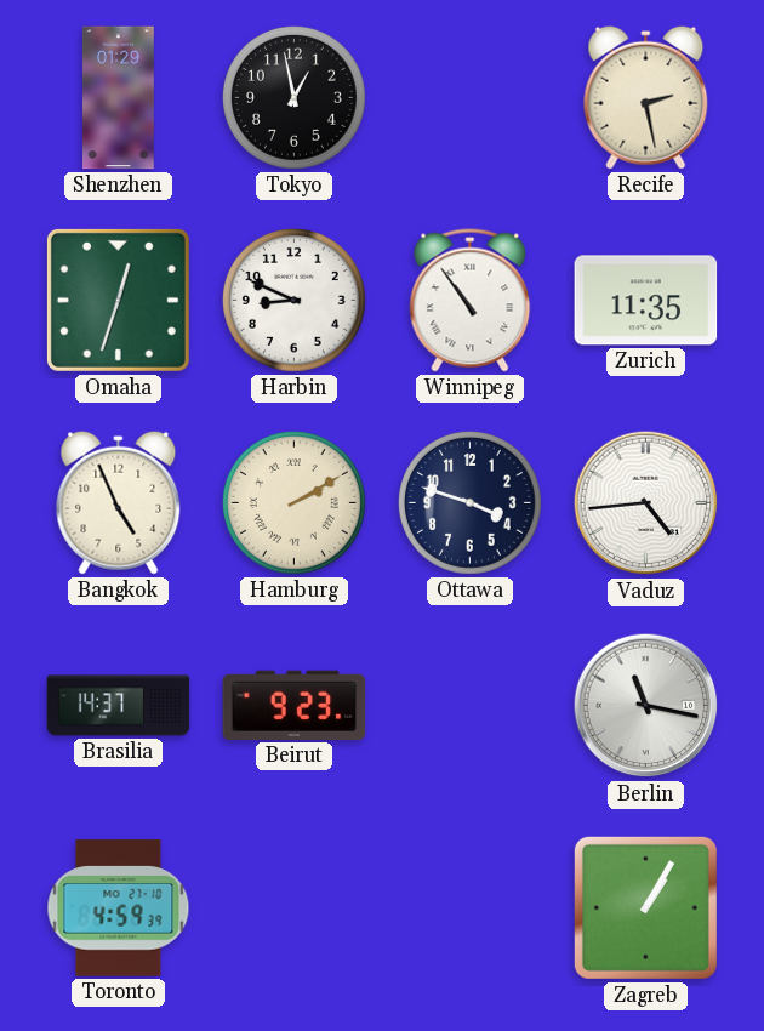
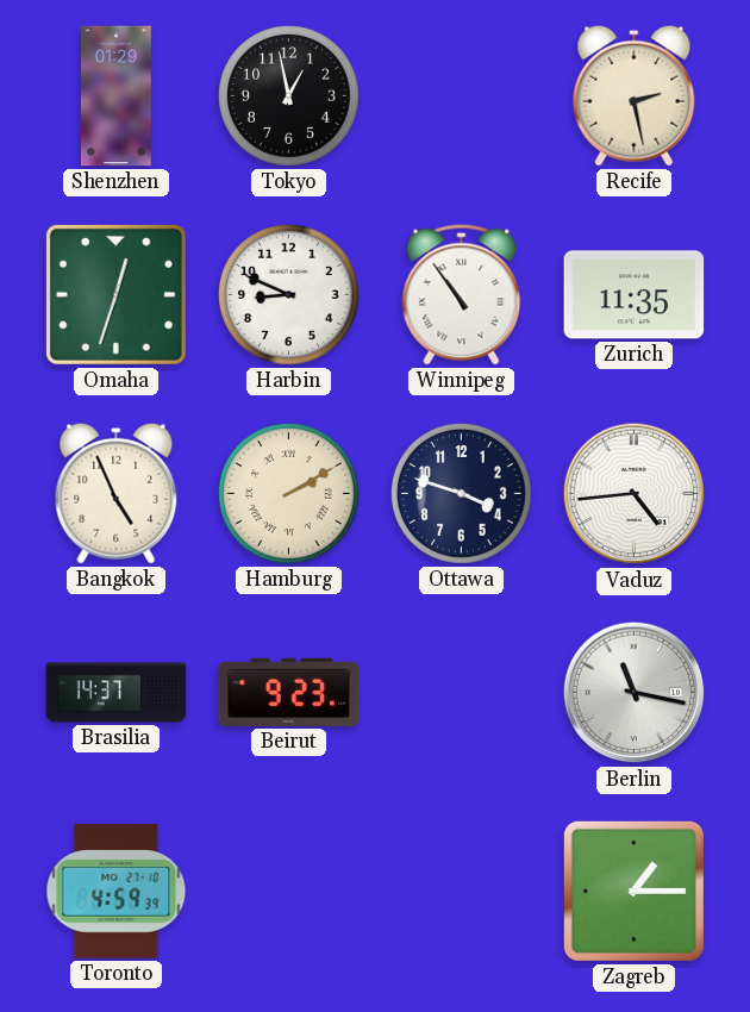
Zagreb: 1:05 -> 1:15 (633, 891)
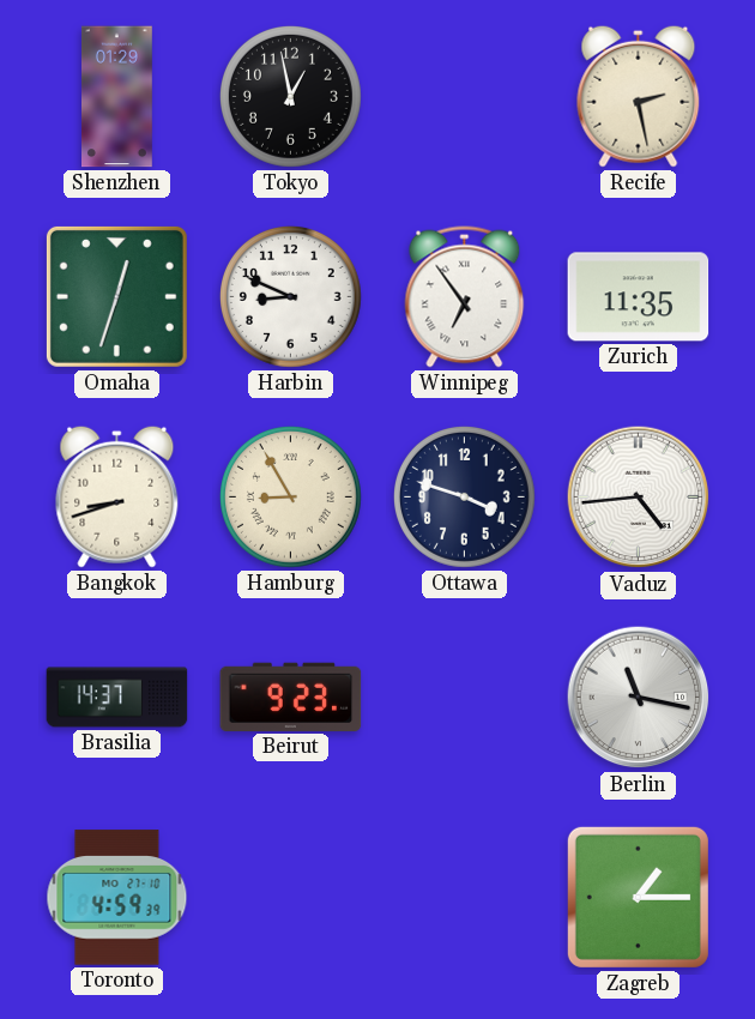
Winnipeg: 10:54 -> 6:54 (465, 297)
Bangkok: 4:56 -> 8:42 (117, 496)
Hamburg: 2:10 -> 8:55 (290, 496)
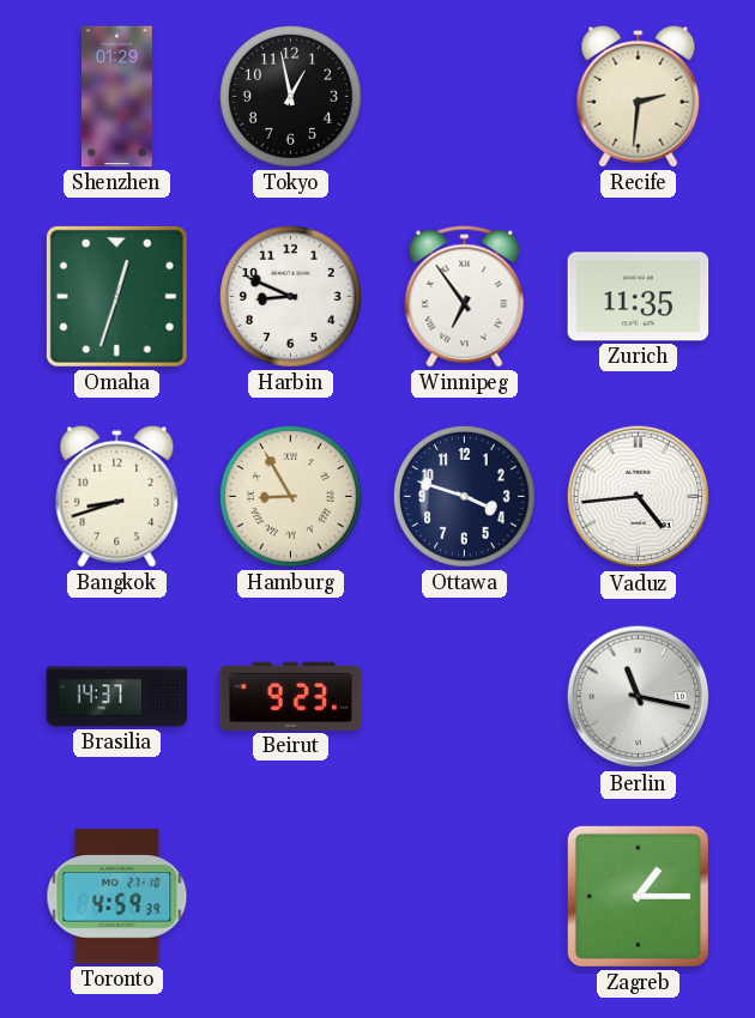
Recife: 2:28 -> 2:31 (639, 96)
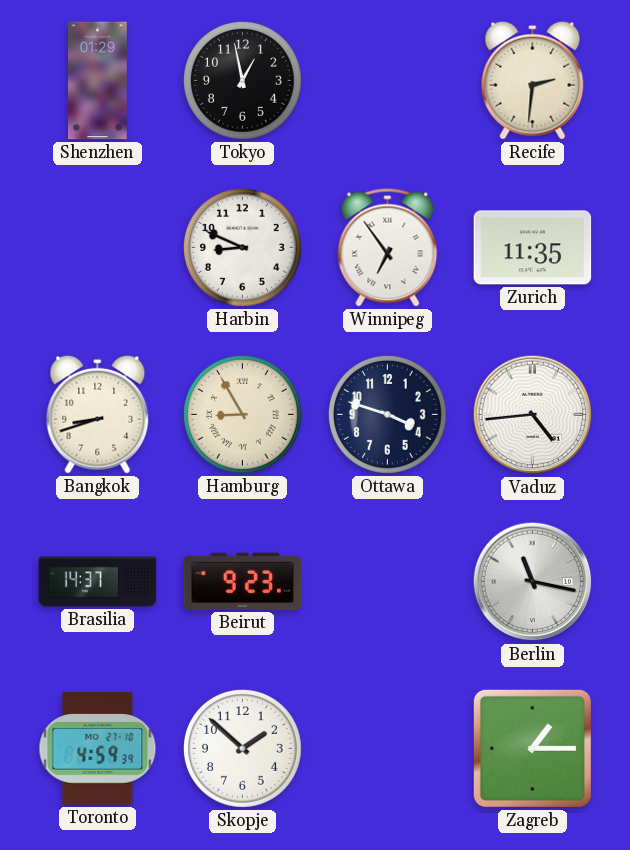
Omaha: 12:33 -> none (116, 296)
Skopje: none -> 1:52 (242, 748)
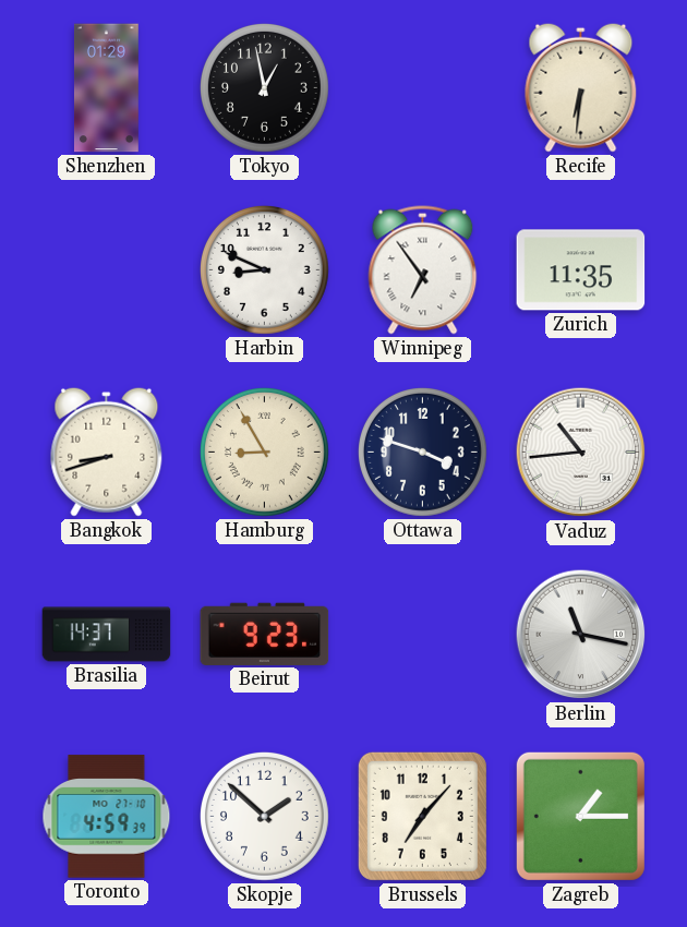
Recife: 2:31 -> 6:31 (581, 87)
Vaduz: 4:44 -> 10:44 (581, 453)
Brussels: none -> 7:07 (422, 816)
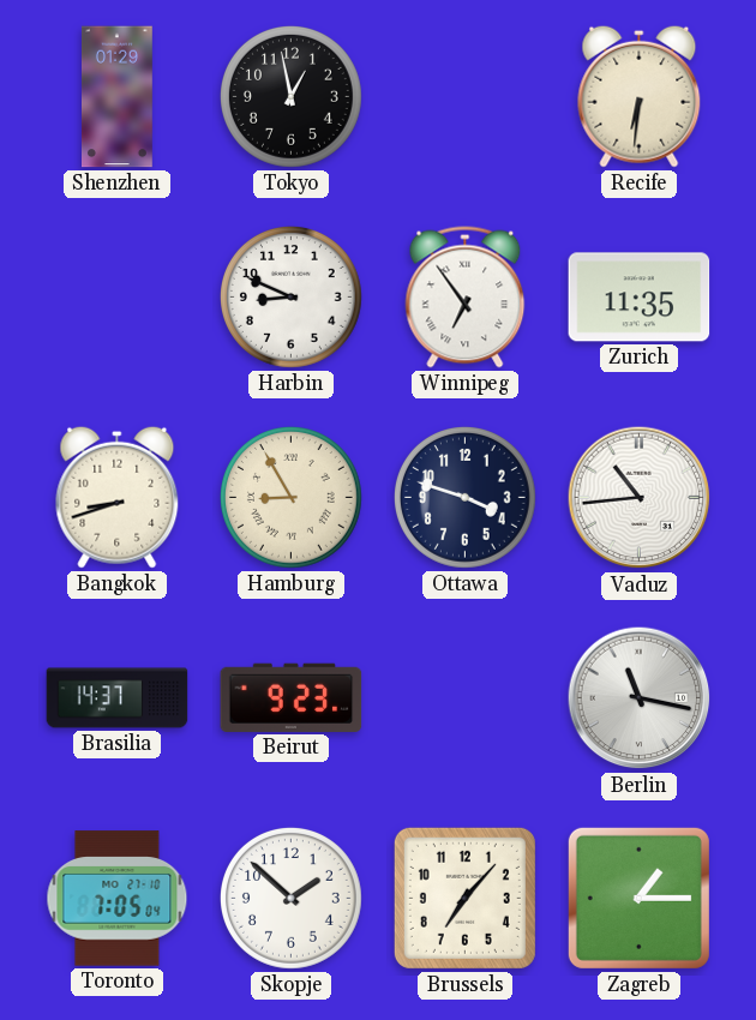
Toronto: 4:59 -> 7:05 (118, 899)
